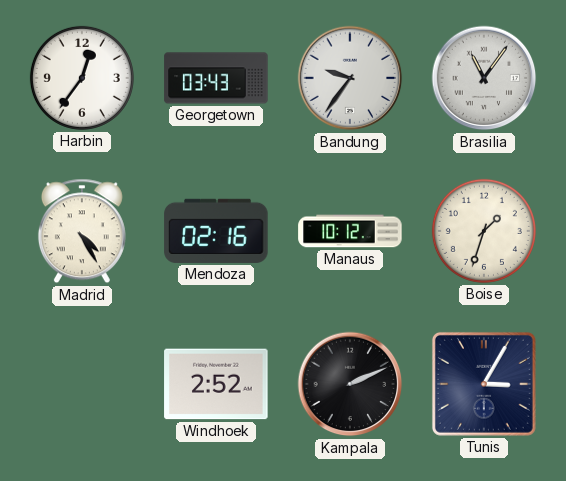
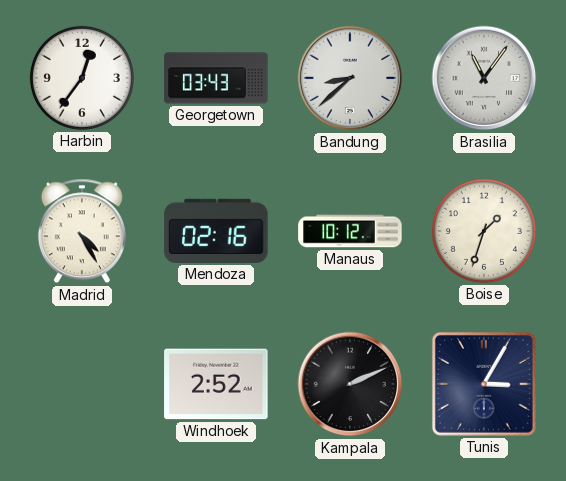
Bandung: 9:36 -> 8:38 (350, 78)
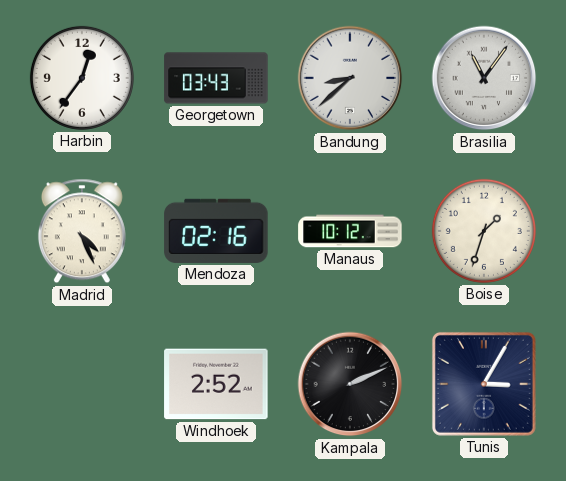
Madrid: 4:25 -> 4:26 (82, 231)
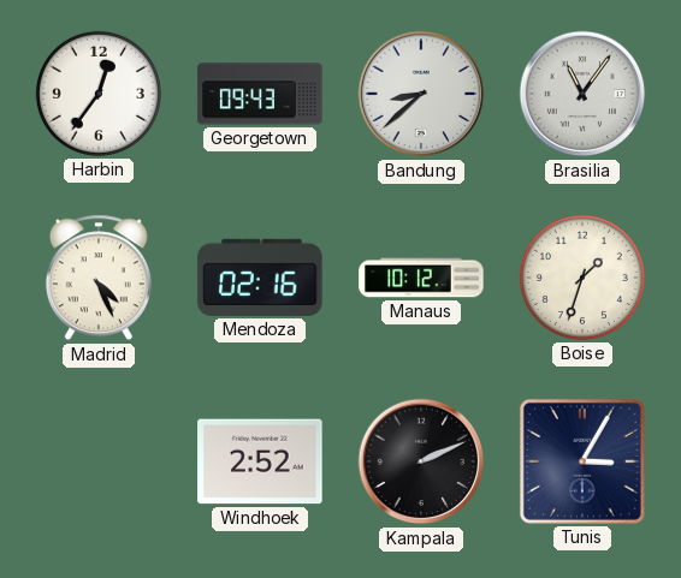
Georgetown: 03:43 -> 09:43 (260, 94)
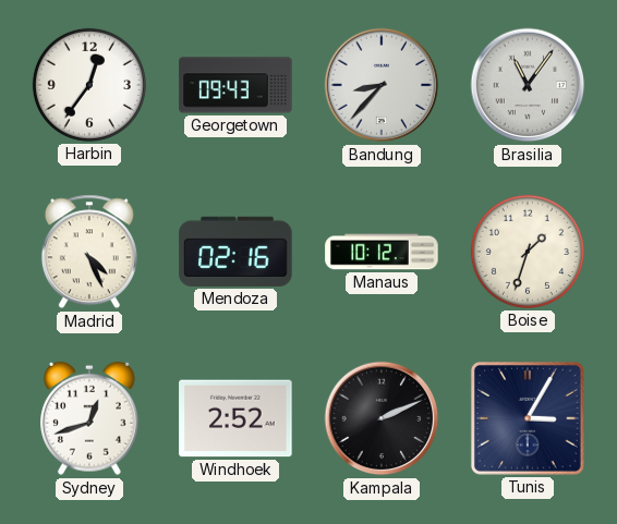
Bandung: 8:38 -> 8:37 (382, 85)
Sydney: none -> 12:42 (90, 418)
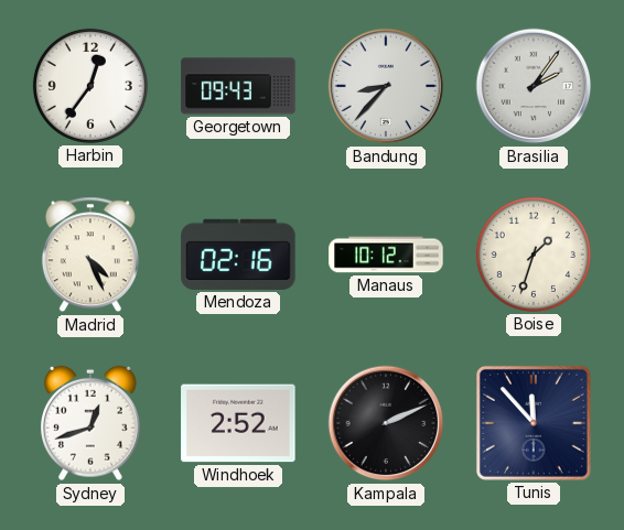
Brasilia: 11:06 -> 2:06 (534, 86)
Tunis: 3:05 -> 11:53 (534, 423)
